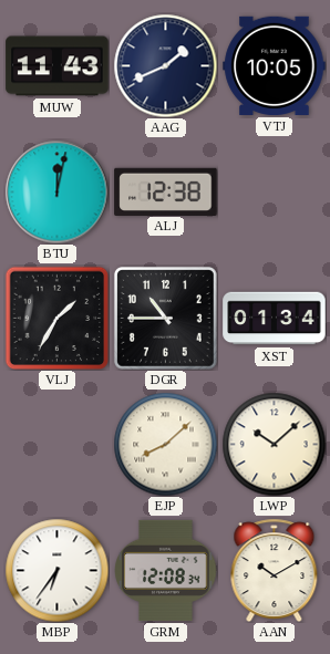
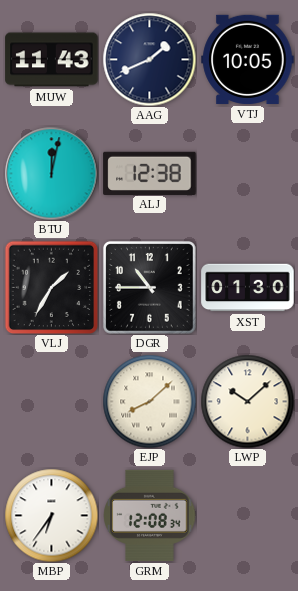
XST: 01:34 -> 01:30 (248, 288)
AAN: 10:10 -> none (275, 570)
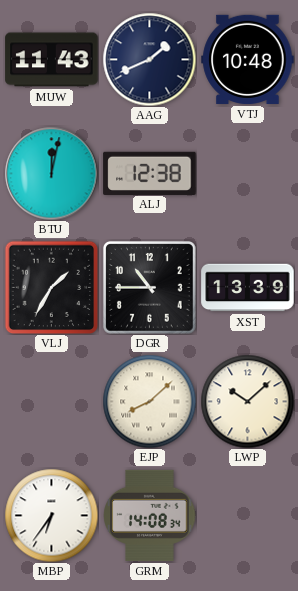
VTJ: 10:05 -> 10:48 (248, 59)
XST: 01:30 -> 13:39 (248, 288)
GRM: 12:08 -> 14:08 (150, 515)
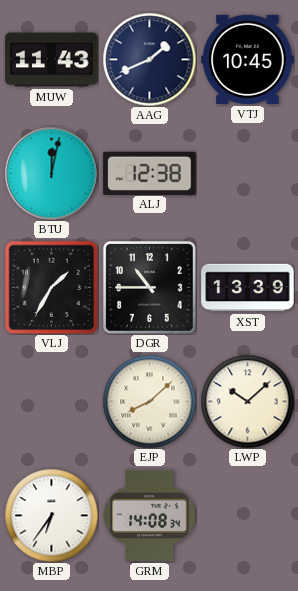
VTJ: 10:48 -> 10:45 (248, 59)
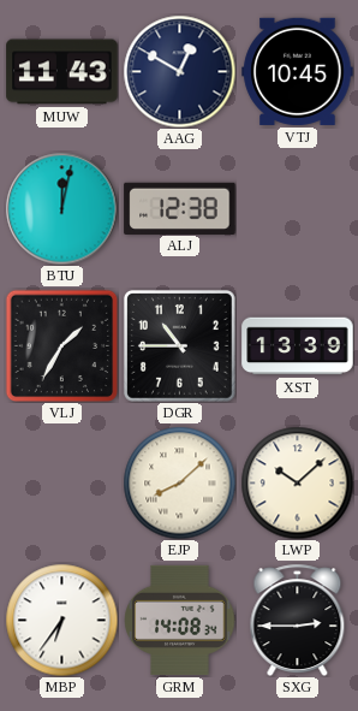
AAG: 1:41 -> 12:50 (179, 71)
SXG: none -> 2:45 (298, 620)
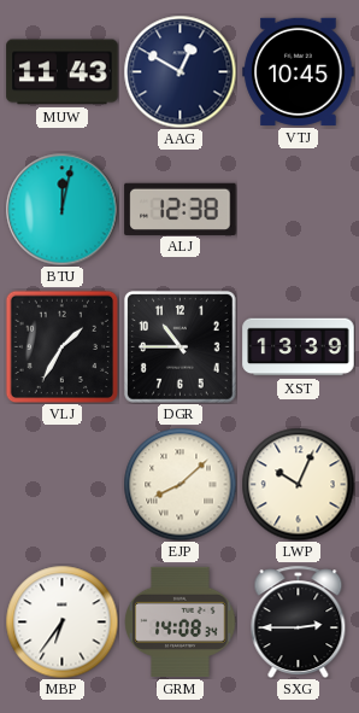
LWP: 10:08 -> 10:04 (298, 484)
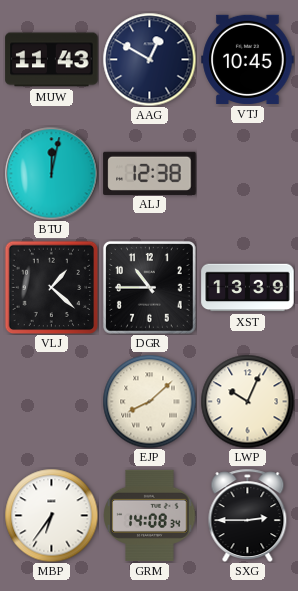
VLJ: 1:35 -> 1:22 (51, 287)
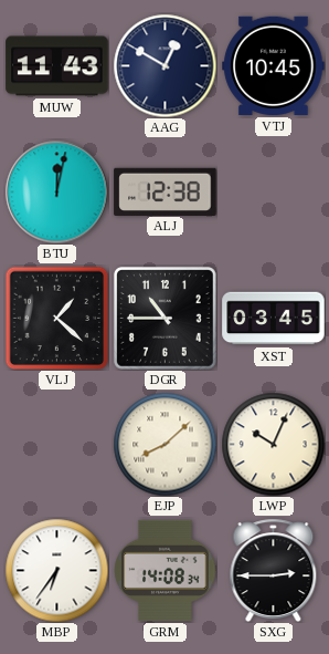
XST: 13:39 -> 03:45 (274, 319)
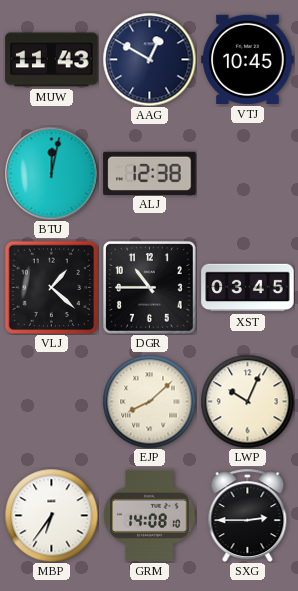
GRM: 14:08:34 -> 14:08:10 (150, 515)
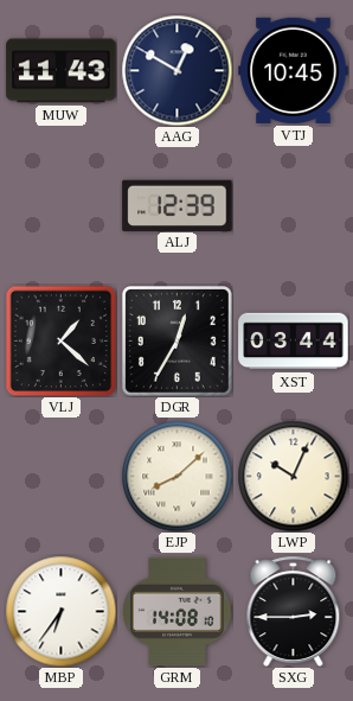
BTU: 12:02 -> none (51, 173)
ALJ: 12:38 -> 12:39 (178, 205)
DGR: 10:45 -> 12:35 (176, 340)
XST: 03:45 -> 03:44 (294, 342)
